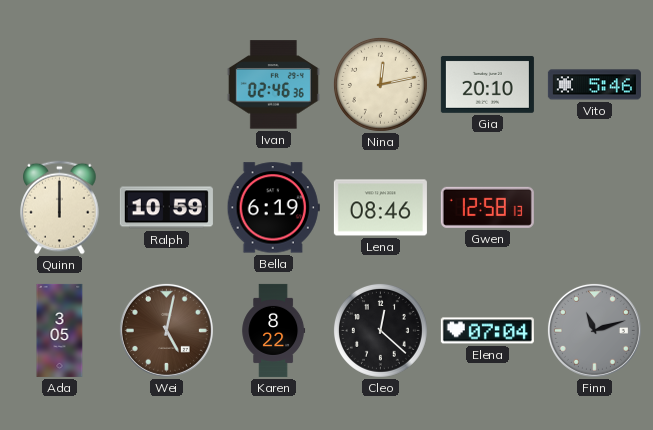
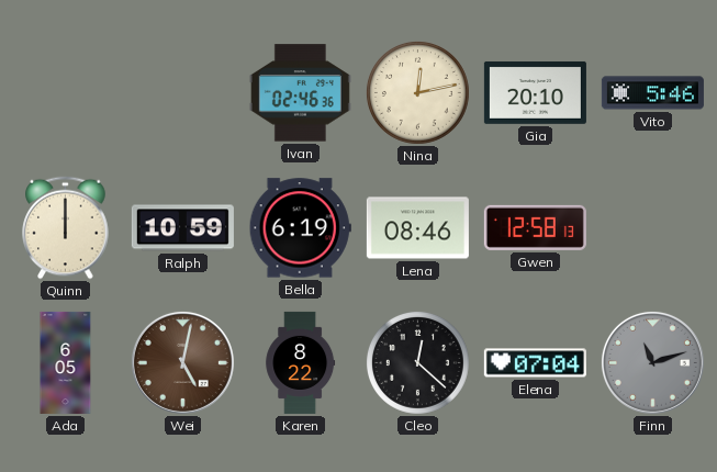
Ada: 3:05 -> 6:05 (66, 362)
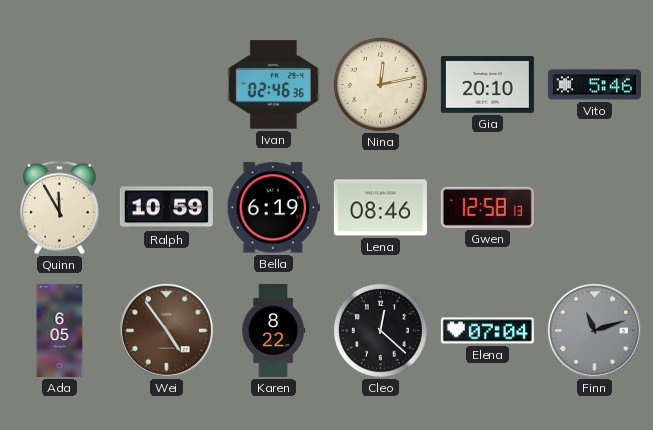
Quinn: 12:00 -> 11:55 (60, 208)
Wei: 5:02 -> 4:54 (166, 330)
